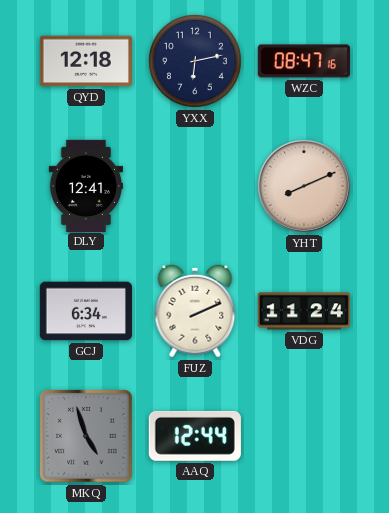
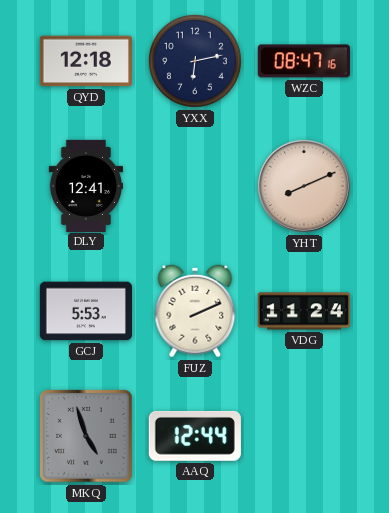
GCJ: 6:34 -> 5:53 (86, 311)
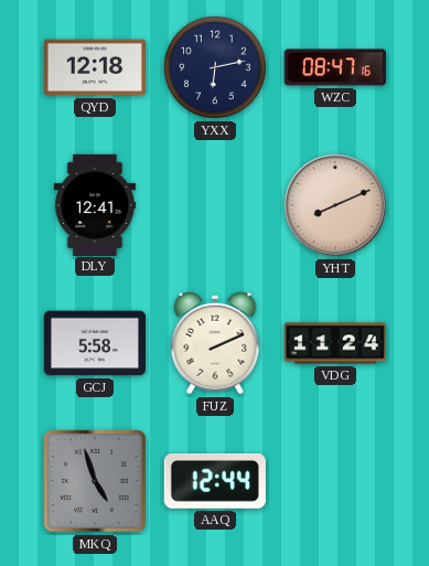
GCJ: 5:53 -> 5:58 (95, 343)
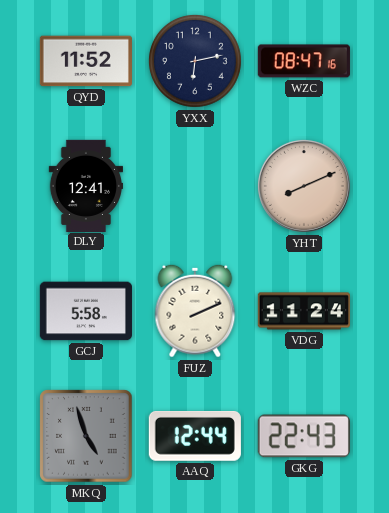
QYD: 12:18 -> 11:52 (86, 61)
GKG: none -> 22:43 (304, 436)
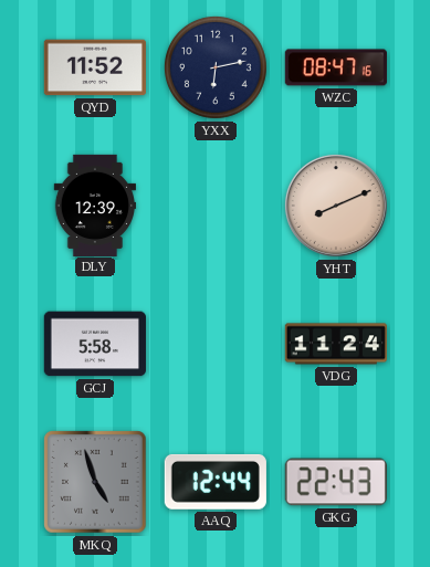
DLY: 12:41 -> 12:39 (94, 204)
FUZ: 2:11 -> none (195, 311)
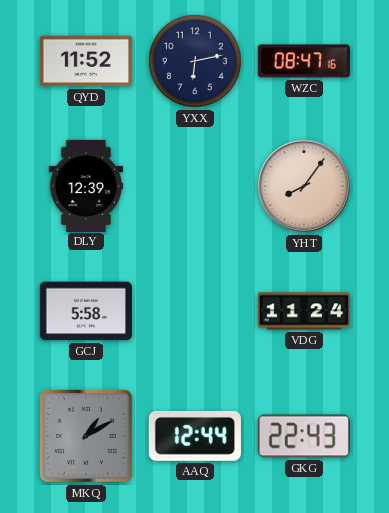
YHT: 8:11 -> 8:06 (304, 186)
MKQ: 4:57 -> 1:10 (86, 436)
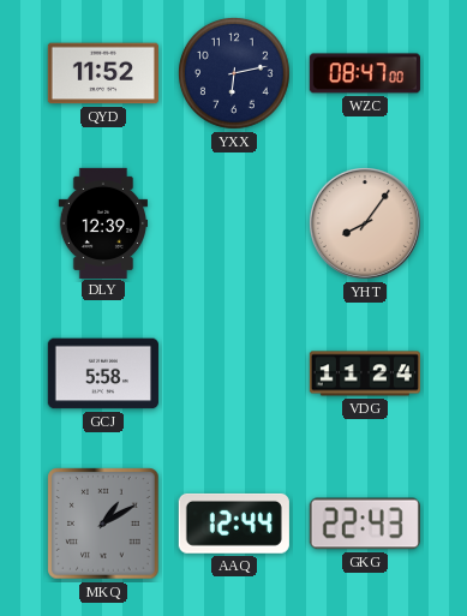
WZC: 08:47:16 -> 08:47:00 (365, 73)
